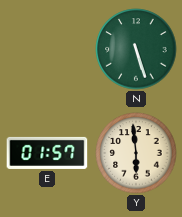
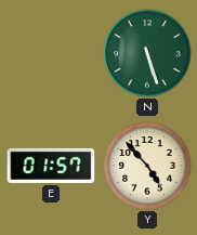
Y: 5:59 -> 4:53 (147, 166)
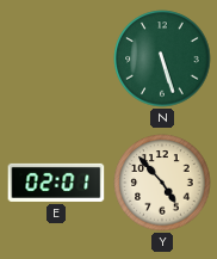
E: 01:57 -> 02:01 (56, 183)
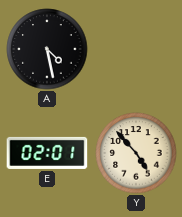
A: none -> 4:28 (47, 49)
N: 5:27 -> none (162, 58)
